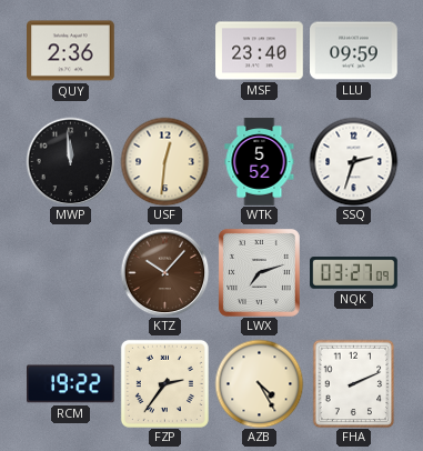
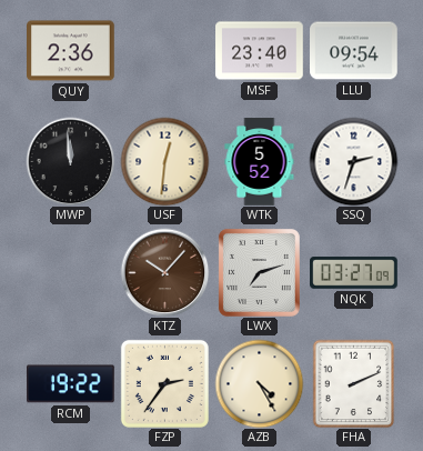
LLU: 09:59 -> 09:54 (354, 51)
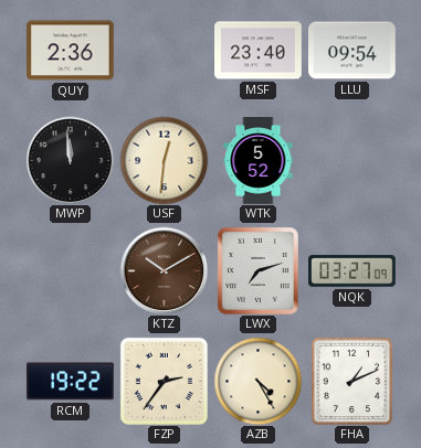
SSQ: 2:33 -> none (353, 161)
KTZ: 10:07 -> 10:10 (164, 270)
FHA: 2:11 -> 1:11 (352, 381)
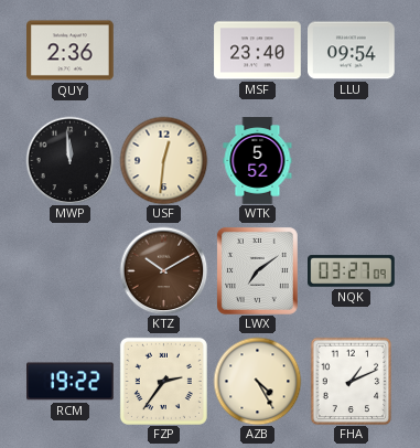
LWX: 7:12 -> 7:09 (257, 270)
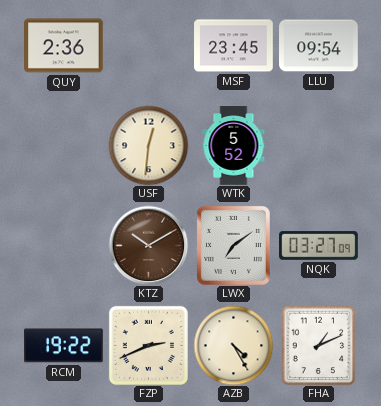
MSF: 23:40 -> 23:45 (234, 46)
MWP: 11:59 -> none (69, 160)
FZP: 2:36 -> 2:41 (148, 345)
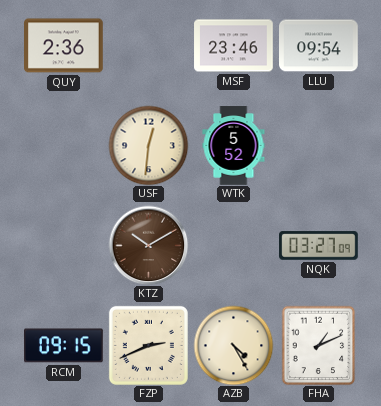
MSF: 23:45 -> 23:46 (234, 46)
LWX: 7:09 -> none (233, 245)
RCM: 19:22 -> 09:15 (64, 346)
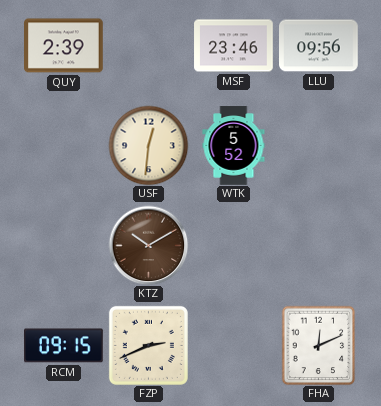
QUY: 2:36 -> 2:39 (64, 46)
LLU: 09:54 -> 09:56 (319, 46)
NQK: 03:27 -> none (319, 246)
AZB: 4:25 -> none (233, 345)
FHA: 1:11 -> 12:11 (319, 345)
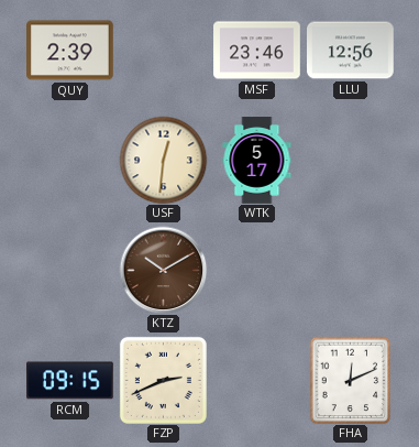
LLU: 09:56 -> 12:56 (351, 51)
WTK: 5:52 -> 5:17 (257, 161)
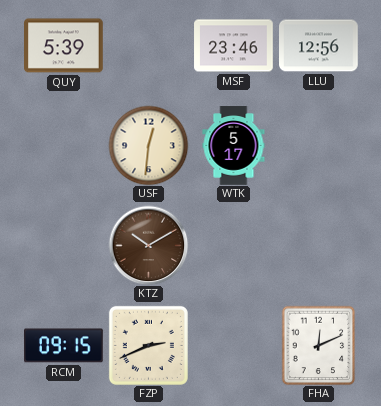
QUY: 2:39 -> 5:39 (64, 46)
